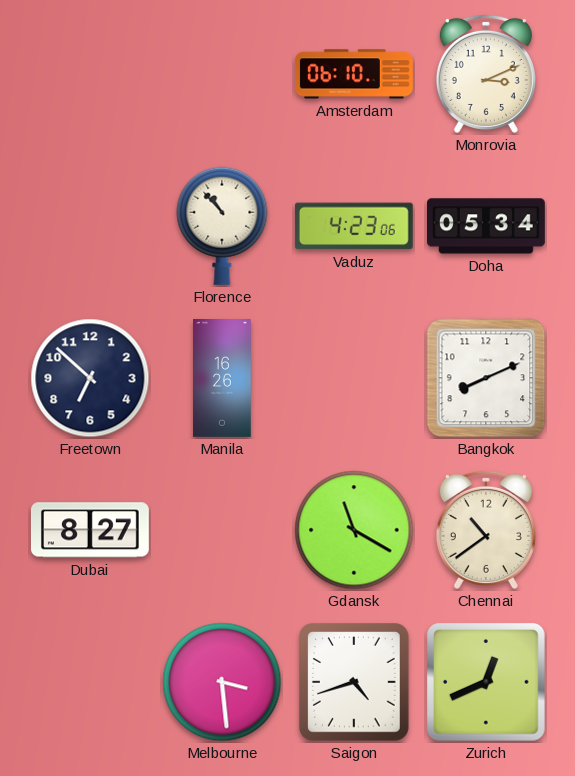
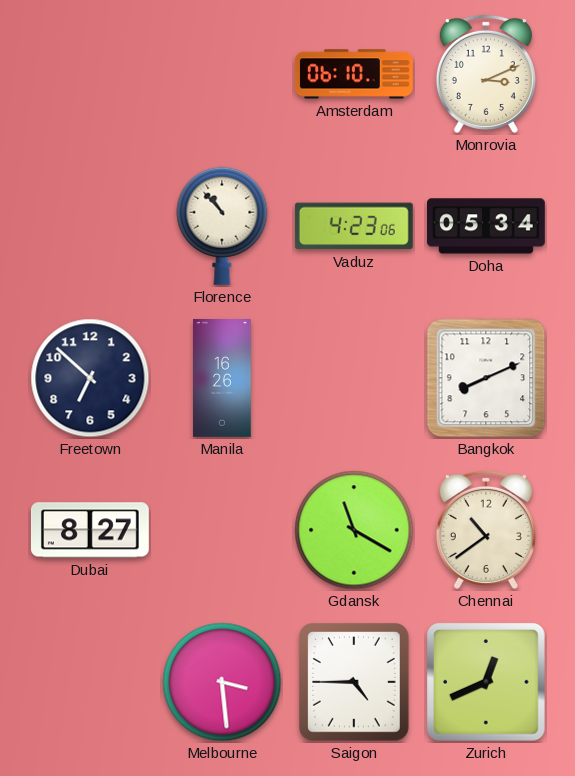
Saigon: 4:42 -> 4:45 (355, 683)
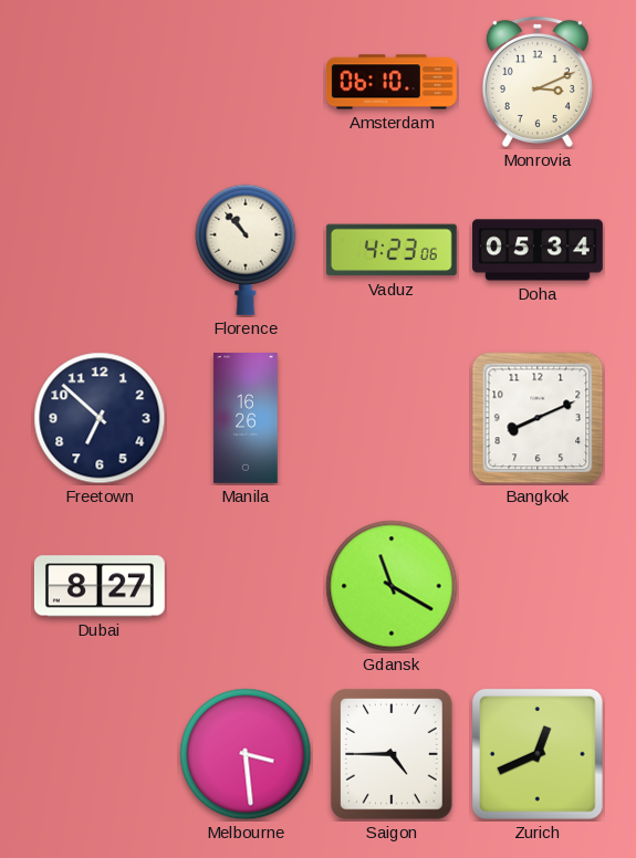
Chennai: 10:39 -> none (486, 530)
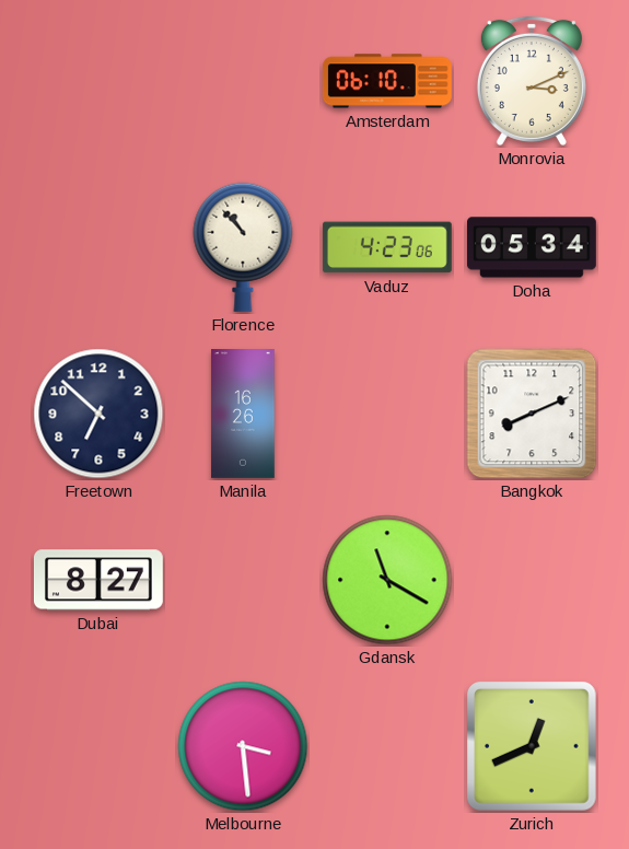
Saigon: 4:45 -> none (393, 755)
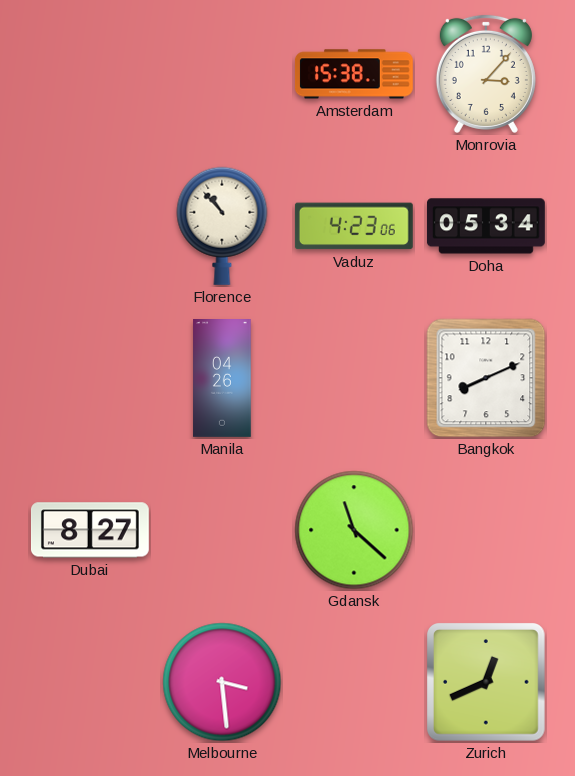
Amsterdam: 06:10 -> 15:38 (354, 74)
Monrovia: 3:11 -> 3:07 (486, 74)
Freetown: 6:52 -> none (98, 414)
Manila: 16:26 -> 04:26 (222, 379)
Gdansk: 11:20 -> 11:22 (354, 530)
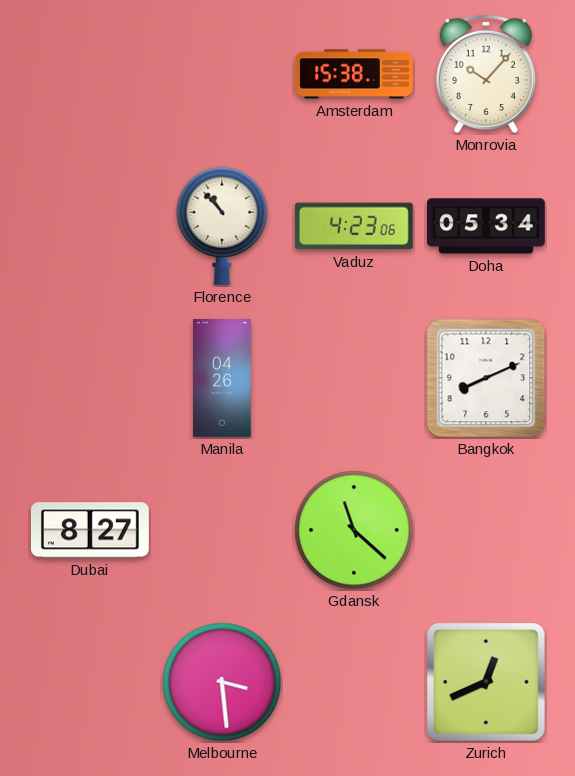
Monrovia: 3:07 -> 10:07 (486, 74)
